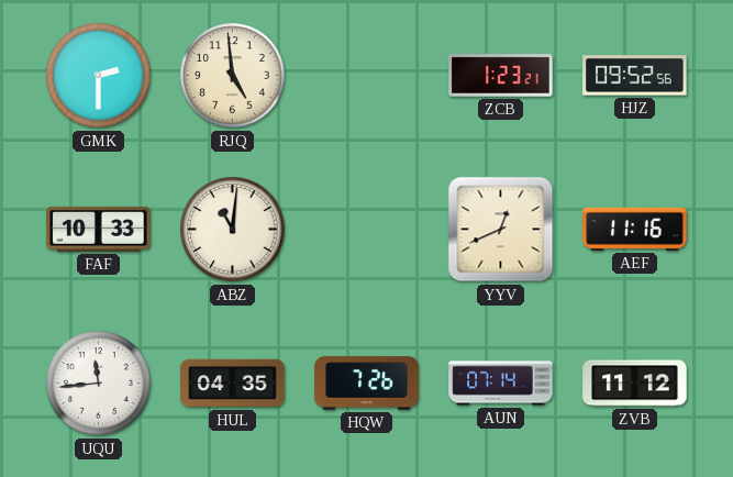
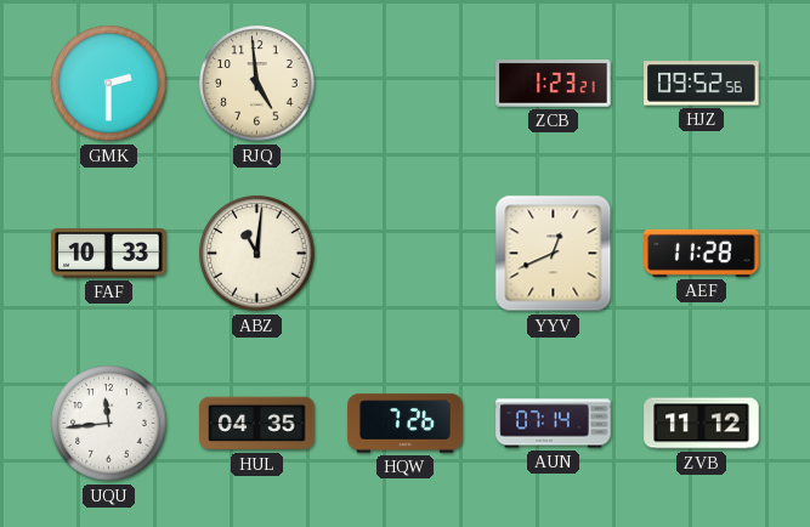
AEF: 11:16 -> 11:28 (702, 253)
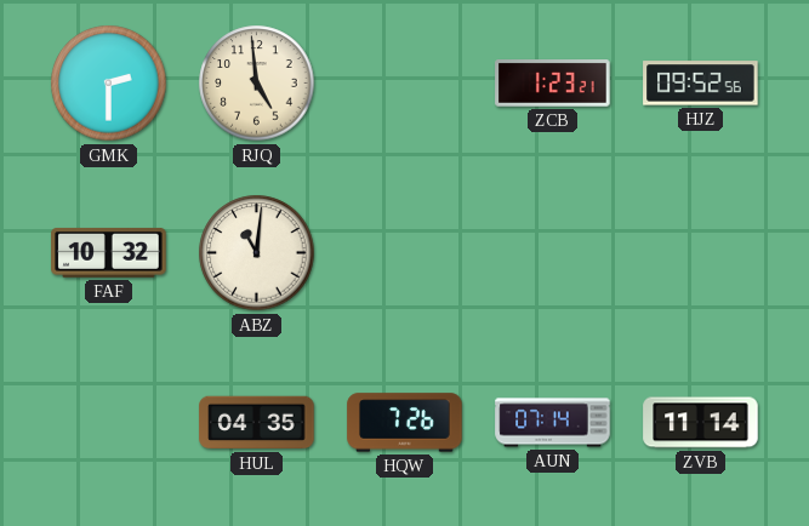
FAF: 10:33 -> 10:32 (109, 252)
YYV: 12:41 -> none (554, 254)
AEF: 11:28 -> none (702, 253)
UQU: 11:44 -> none (109, 424)
ZVB: 11:12 -> 11:14 (701, 423)
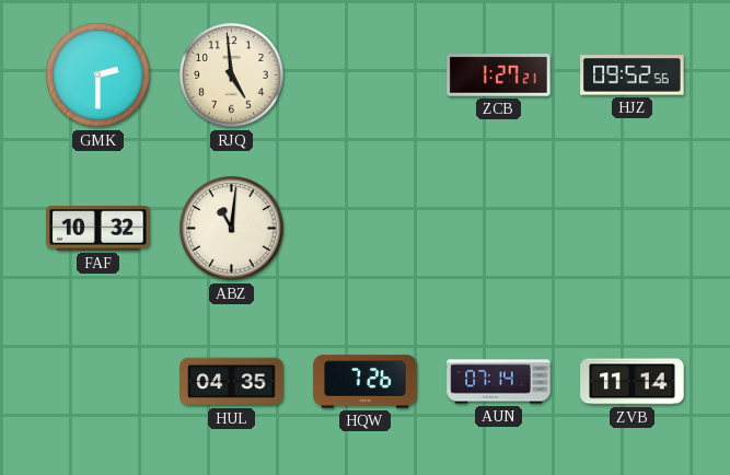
ZCB: 1:23 -> 1:27 (499, 76)
